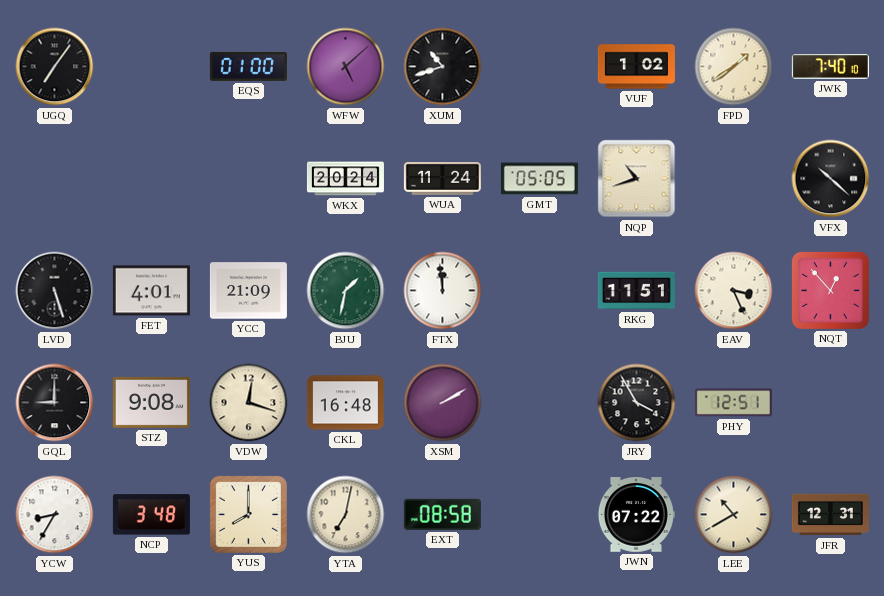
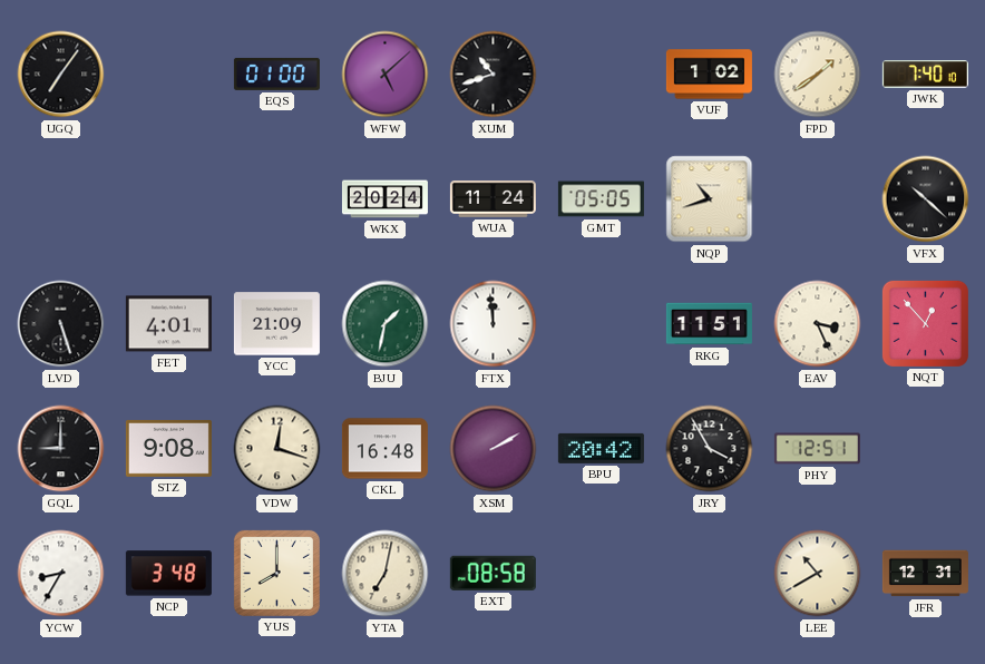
BPU: none -> 20:42 (601, 448)
JWN: 07:22 -> none (636, 515)
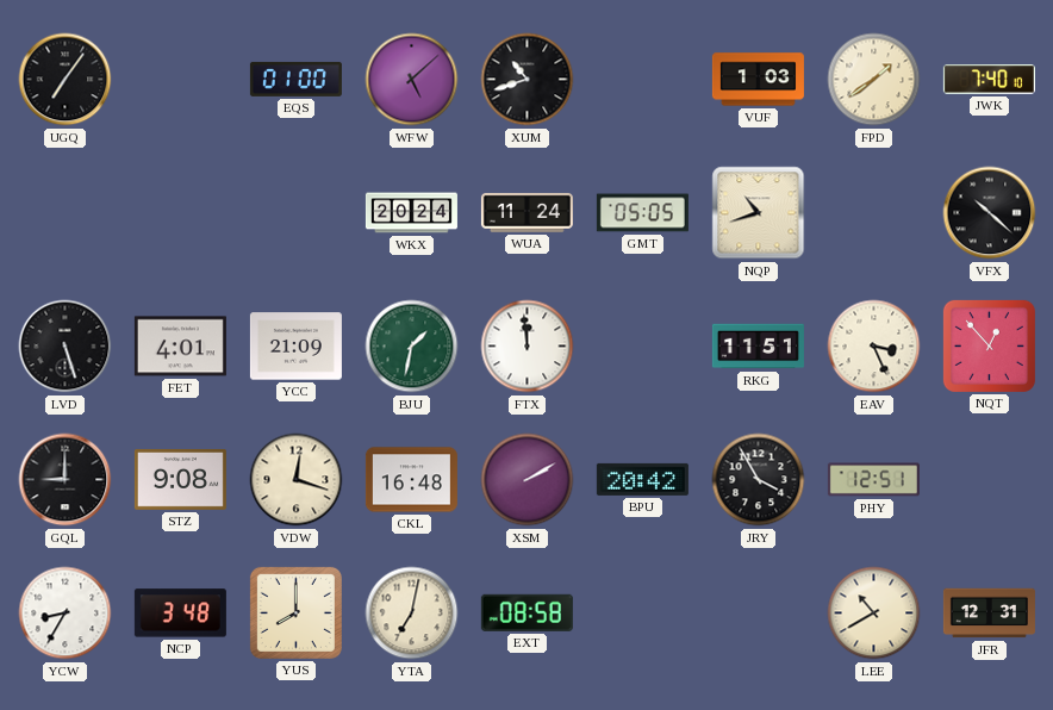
VUF: 1:02 -> 1:03 (758, 80)
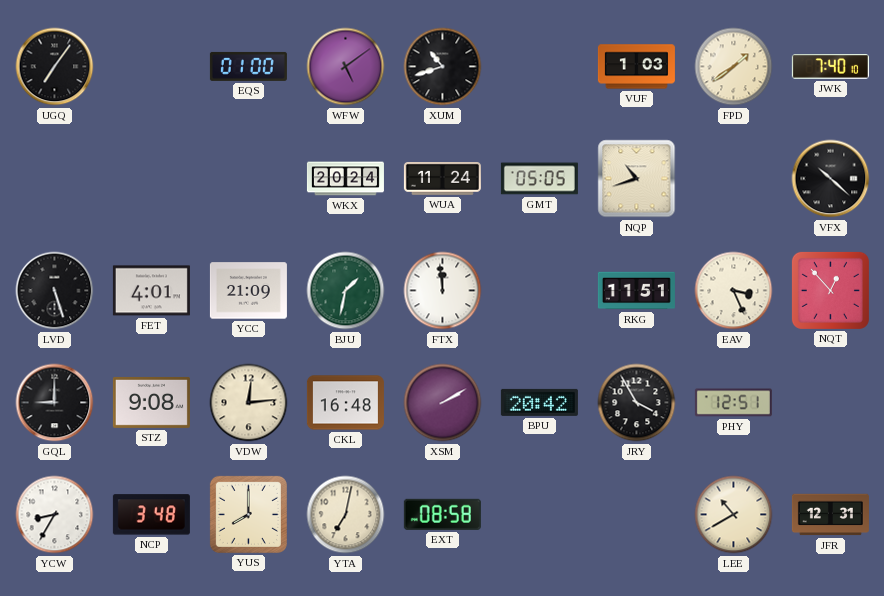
WFW: 5:08 -> 5:09 (346, 67)
VDW: 12:18 -> 12:14 (249, 403)
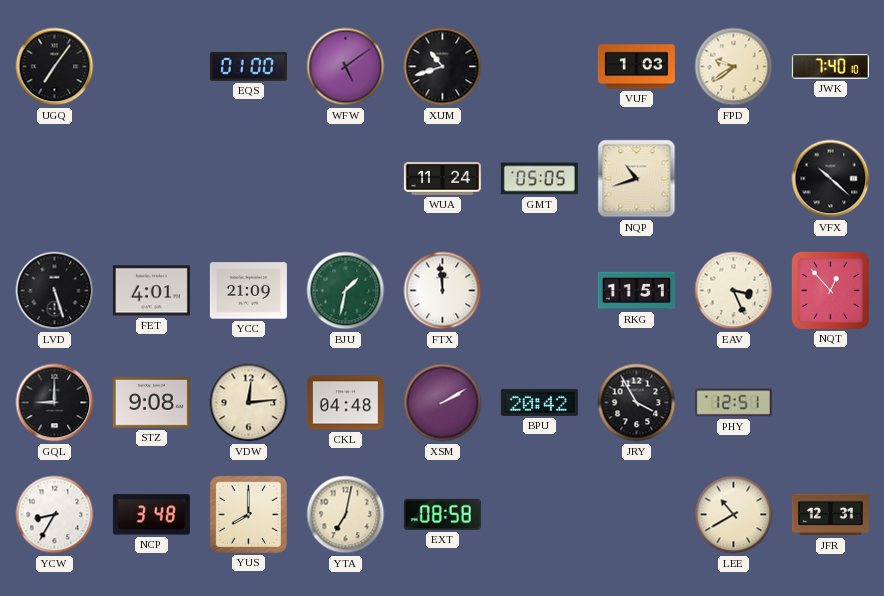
FPD: 1:39 -> 9:39 (734, 67)
WKX: 20:24 -> none (345, 179)
CKL: 16:48 -> 04:48 (345, 403)
